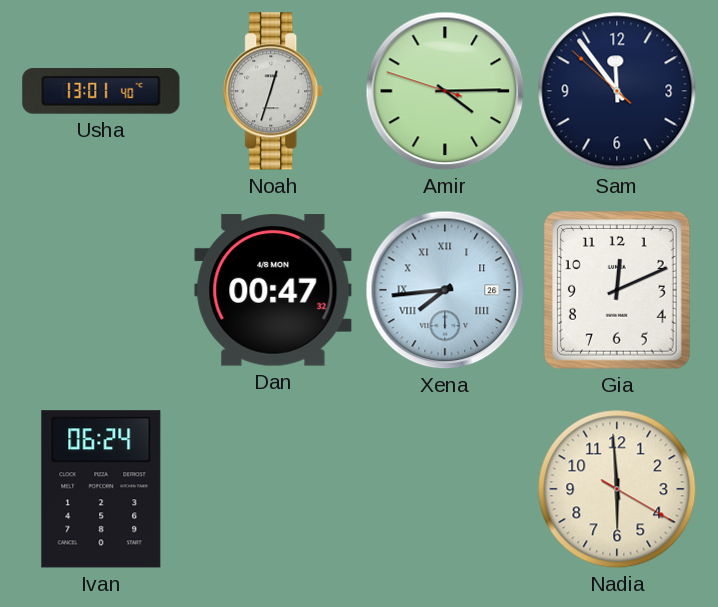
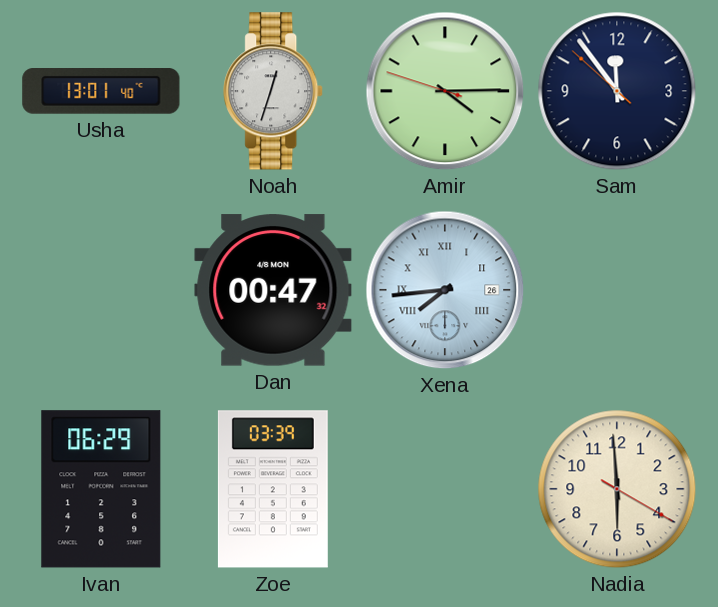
Gia: 12:11 -> none (618, 291)
Ivan: 06:24 -> 06:29 (101, 489)
Zoe: none -> 03:39 (273, 489)
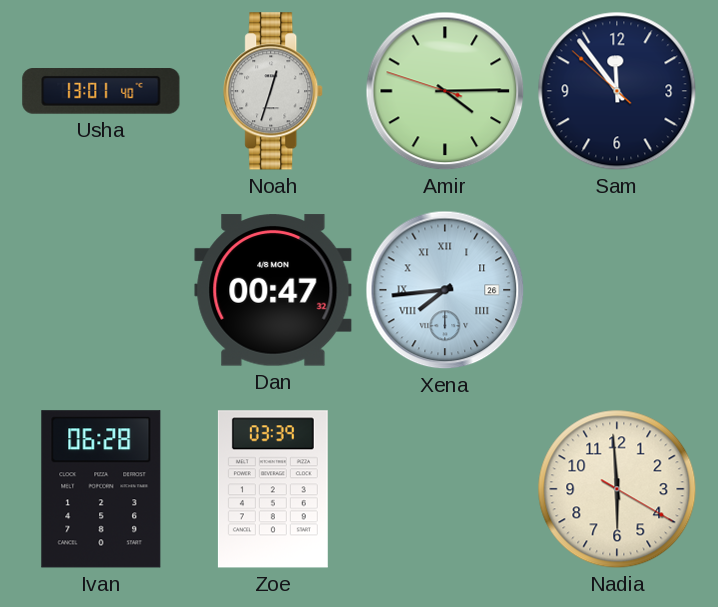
Ivan: 06:29 -> 06:28 (101, 489)
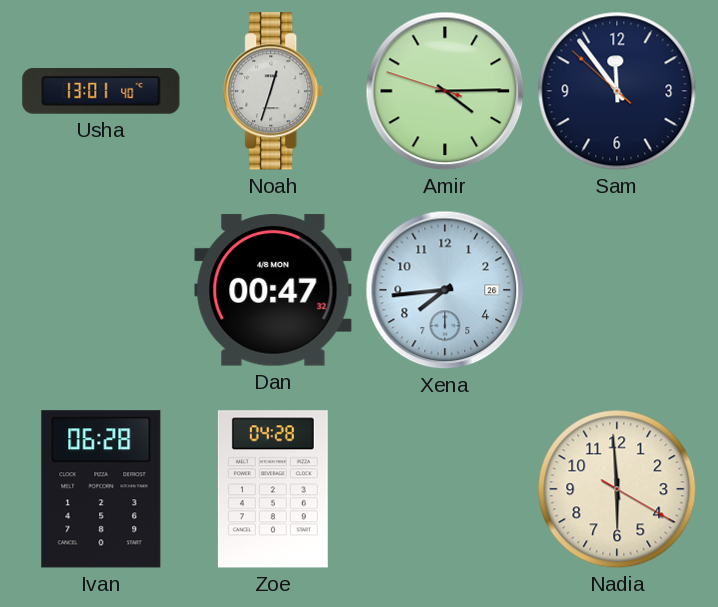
Xena numerals: Roman -> Arabic (445, 290)
Zoe: 03:39 -> 04:28 (273, 489)
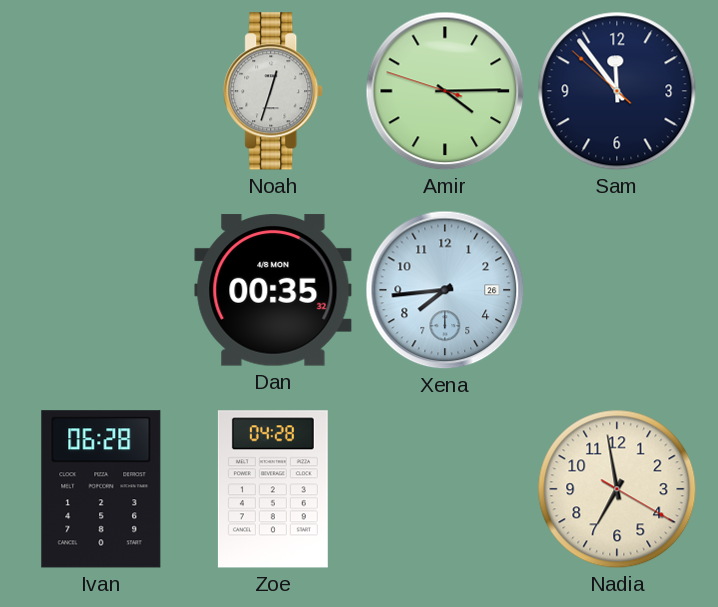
Usha: 13:01 -> none (101, 92)
Dan: 00:47 -> 00:35 (273, 290)
Nadia: 5:59 -> 6:58 (617, 489)
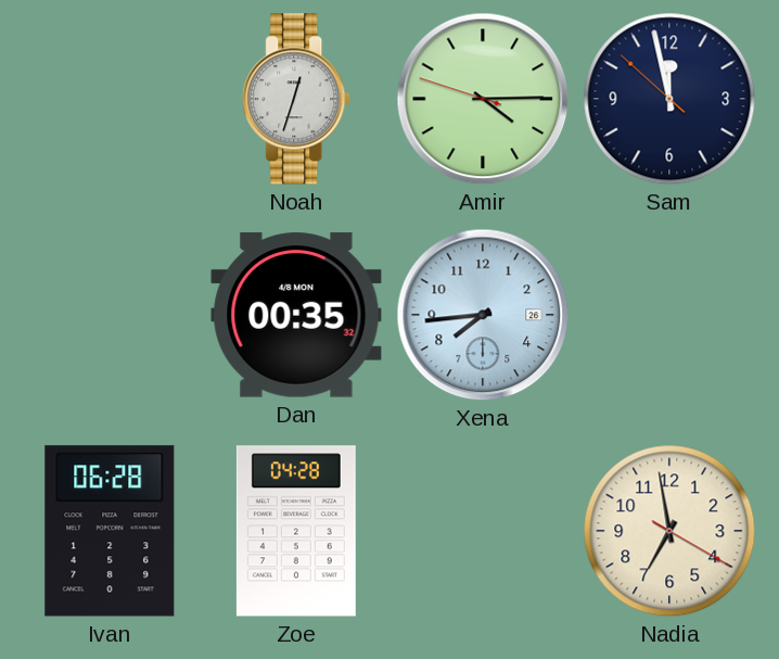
Sam: 11:53 -> 11:57 (669, 99)
